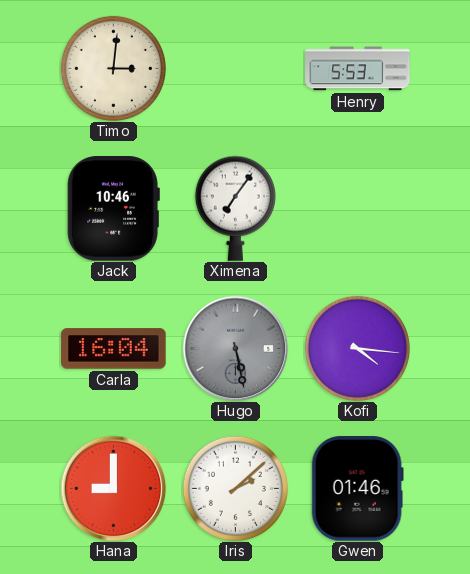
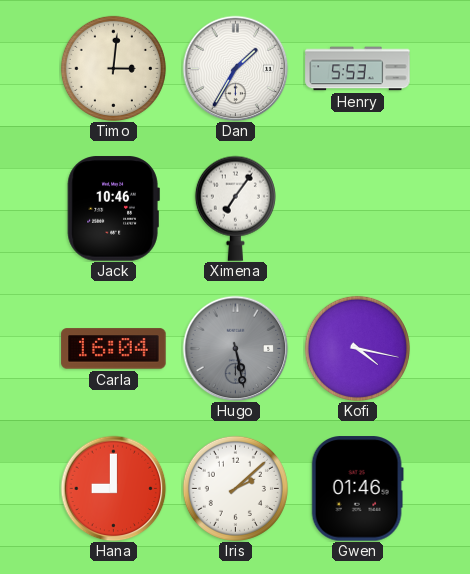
Dan: none -> 1:35 (235, 68)
Kofi: 4:16 -> 4:17 (357, 348)
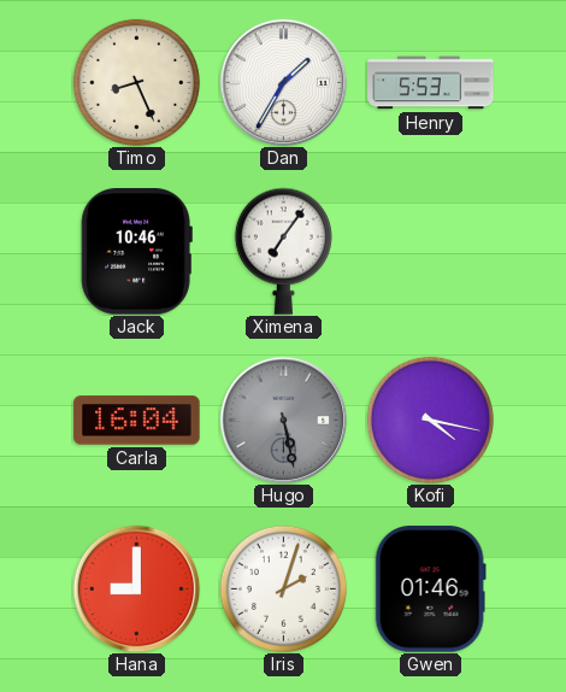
Timo: 3:01 -> 8:26 (136, 82)
Iris: 2:08 -> 2:03 (283, 588)
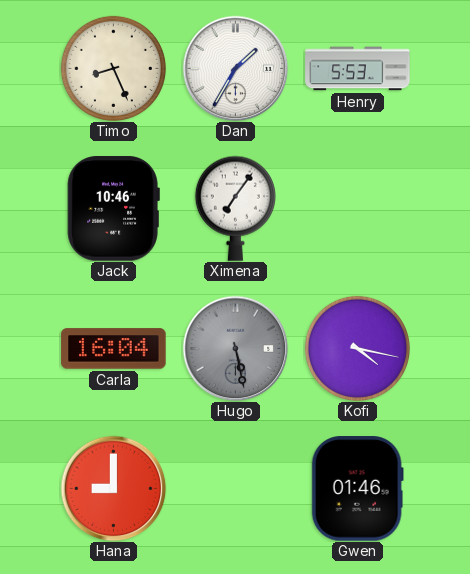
Iris: 2:03 -> none (283, 588)
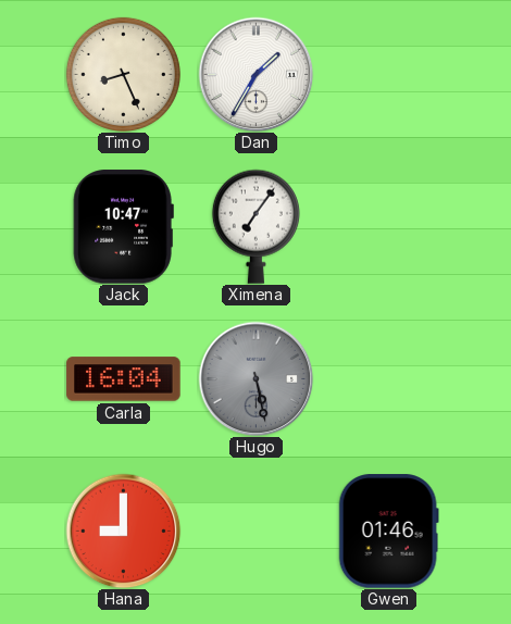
Henry: 5:53 -> none (358, 69)
Jack: 10:46 -> 10:47 (123, 227)
Kofi: 4:17 -> none (357, 348)
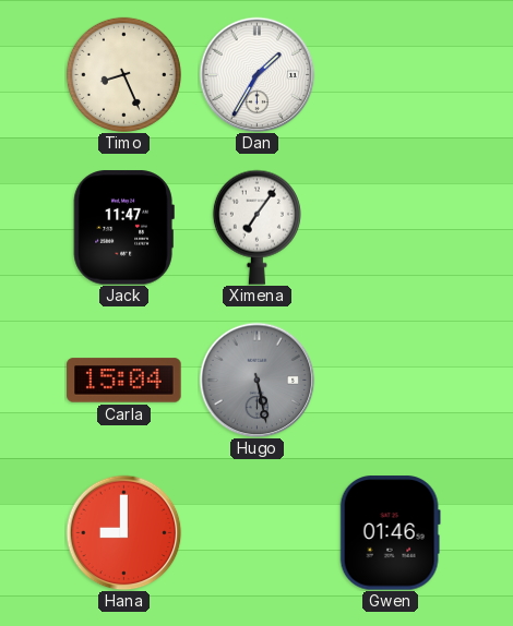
Jack: 10:47 -> 11:47 (123, 228)
Carla: 16:04 -> 15:04 (124, 381)
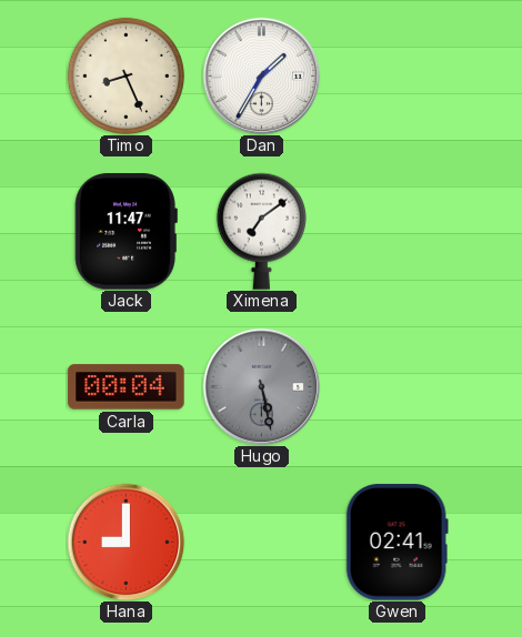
Ximena: 7:06 -> 7:09 (261, 231)
Carla: 15:04 -> 00:04 (127, 387)
Gwen: 01:46 -> 02:41 (396, 543)
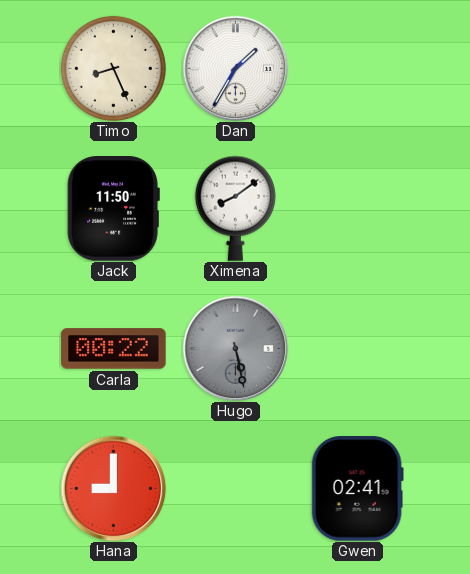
Jack: 11:47 -> 11:50 (113, 209)
Ximena: 7:09 -> 8:09 (235, 208)
Carla: 00:04 -> 00:22 (114, 349)
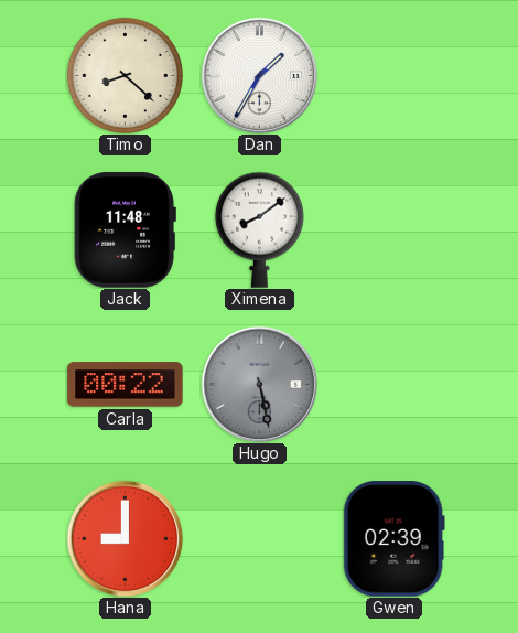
Timo: 8:26 -> 8:22 (125, 75)
Jack: 11:50 -> 11:48 (125, 230)
Gwen: 02:41 -> 02:39 (393, 539)
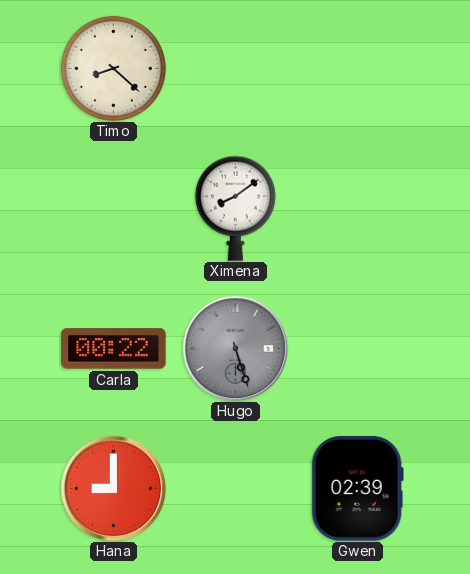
Dan: 1:35 -> none (259, 75)
Jack: 11:48 -> none (125, 230)
Hugo: 5:28 -> 5:27 (235, 348)
